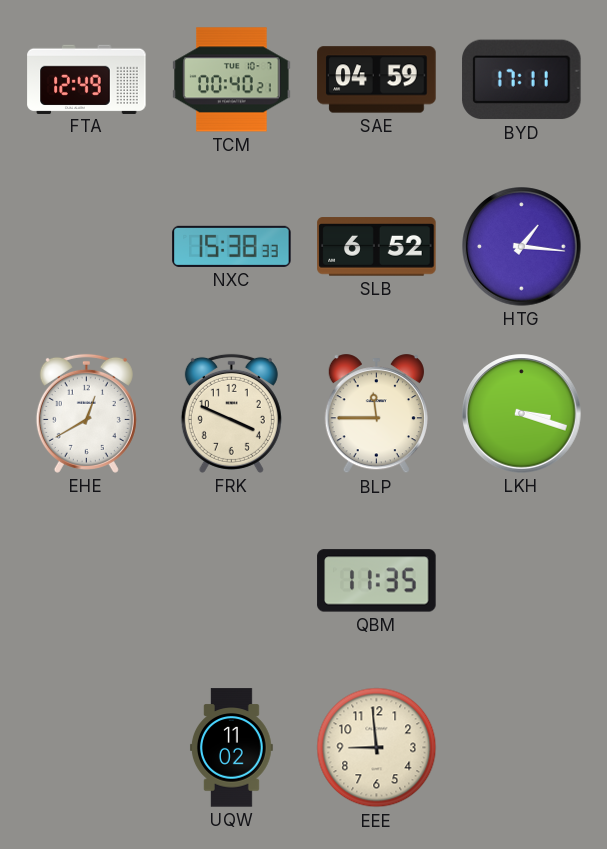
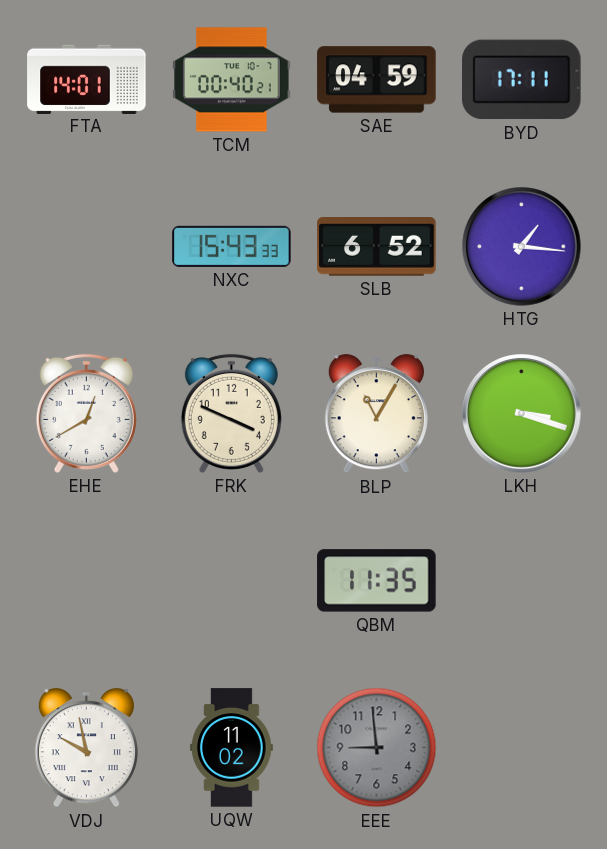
FTA: 12:49 -> 14:01 (87, 79)
NXC: 15:38 -> 15:43 (232, 246)
BLP: 11:45 -> 11:05 (376, 414)
VDJ: none -> 9:58 (86, 748)
EEE dial: cream -> grey (377, 748)
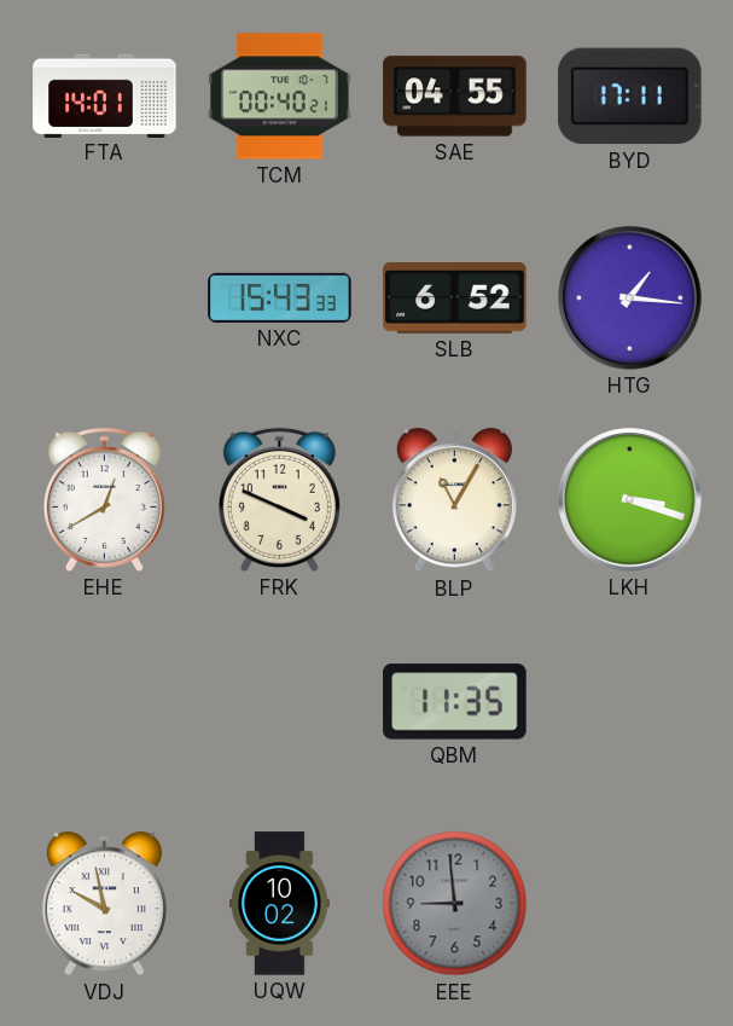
SAE: 04:59 -> 04:55 (455, 97)
UQW: 11:02 -> 10:02 (279, 904)
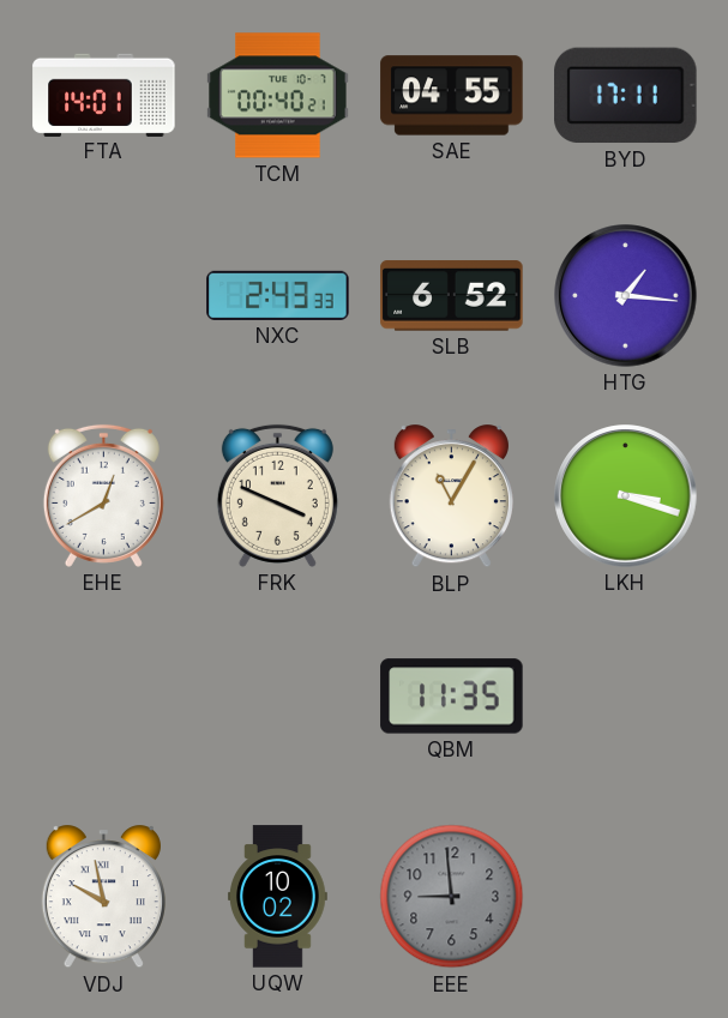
NXC: 15:43 -> 2:43 (278, 295)
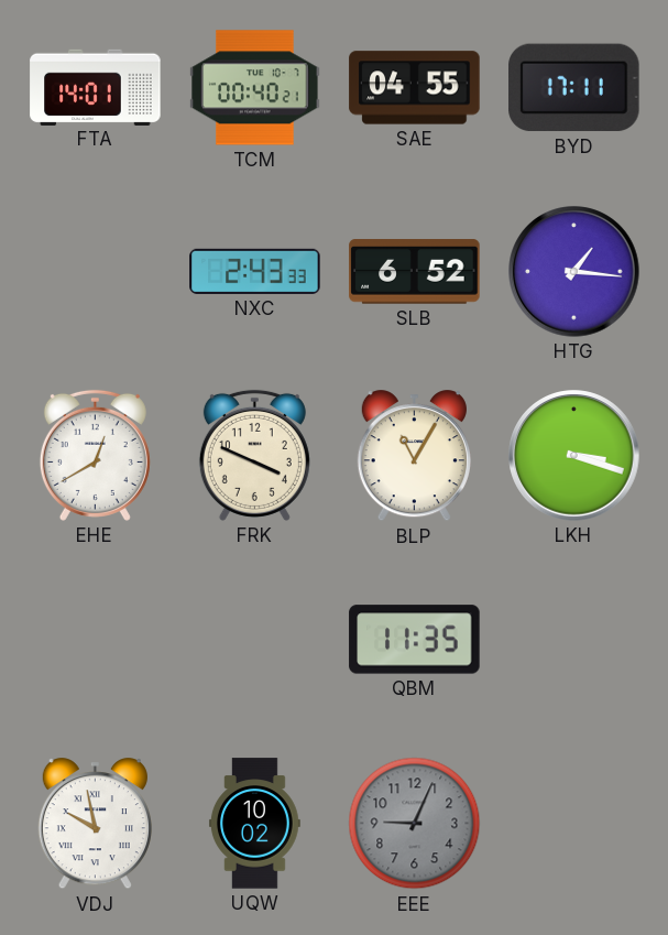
EEE: 8:59 -> 9:04 (415, 824)
